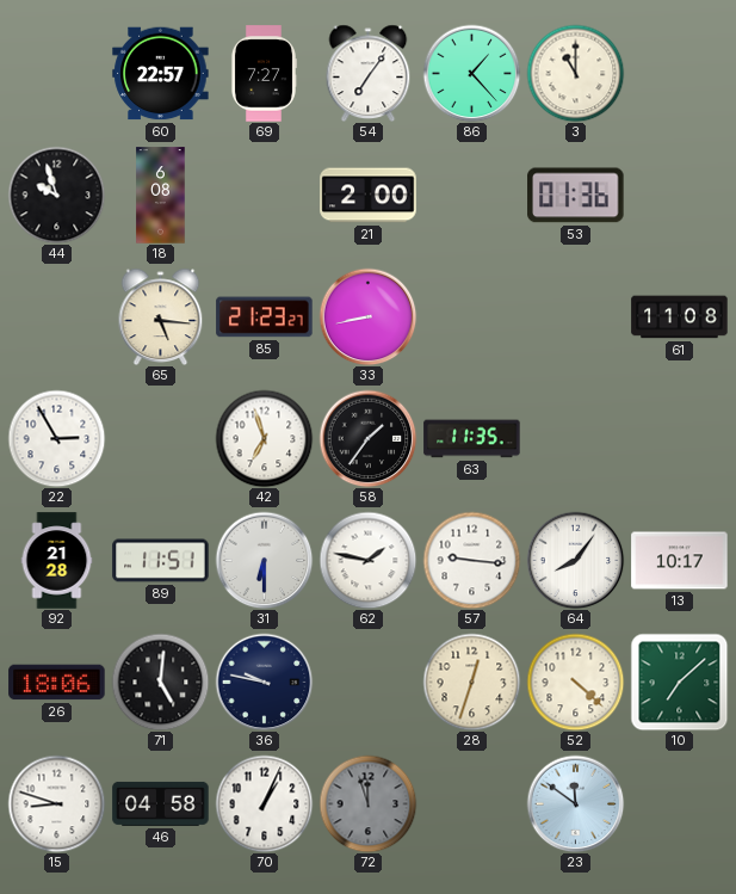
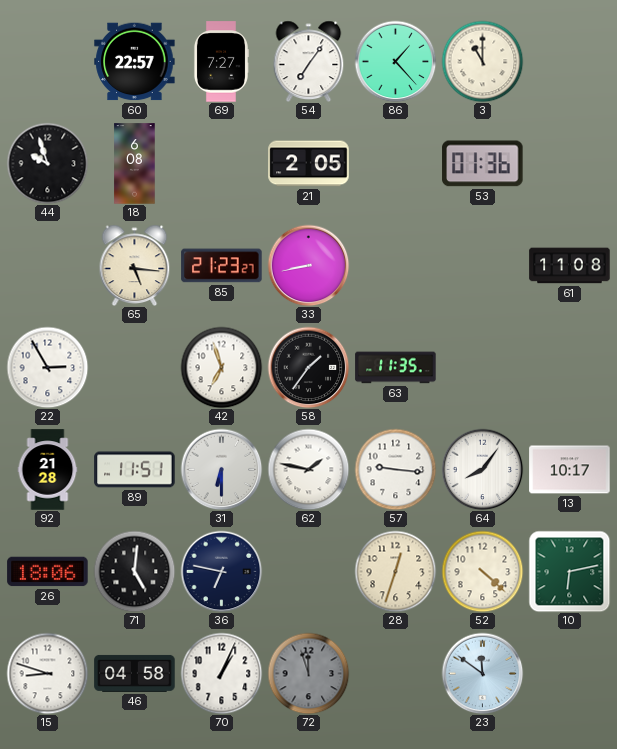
21: 2:00 -> 2:05 (309, 164)
36: 9:47 -> 6:47 (221, 571)
10: 7:08 -> 6:13 (569, 571)
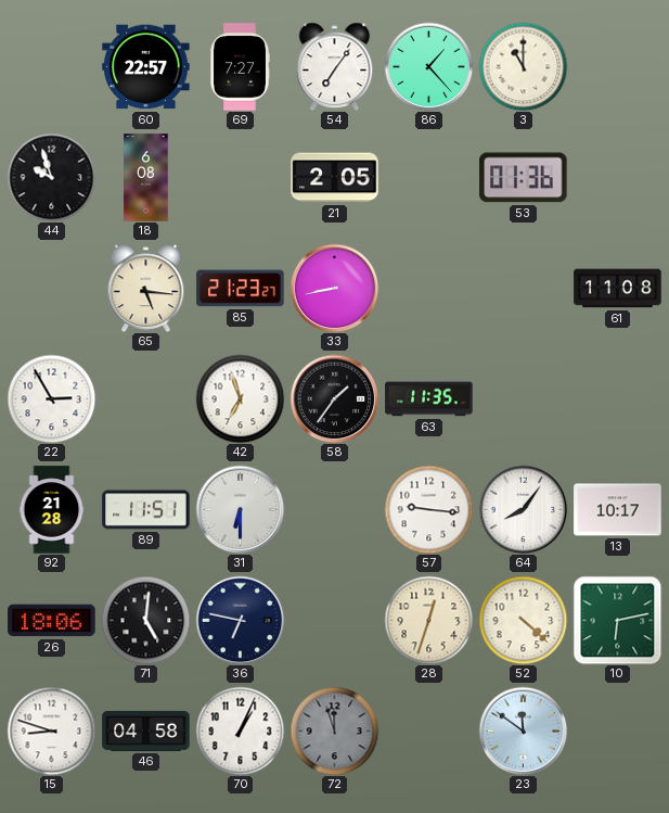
62: 1:47 -> none (308, 469)
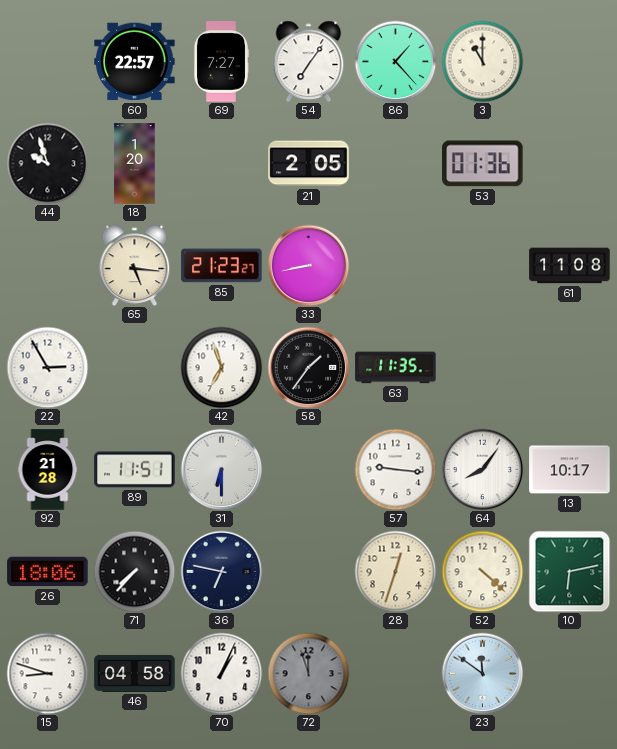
18: 6:08 -> 1:20 (135, 164)
71: 5:01 -> 7:37 (134, 571)
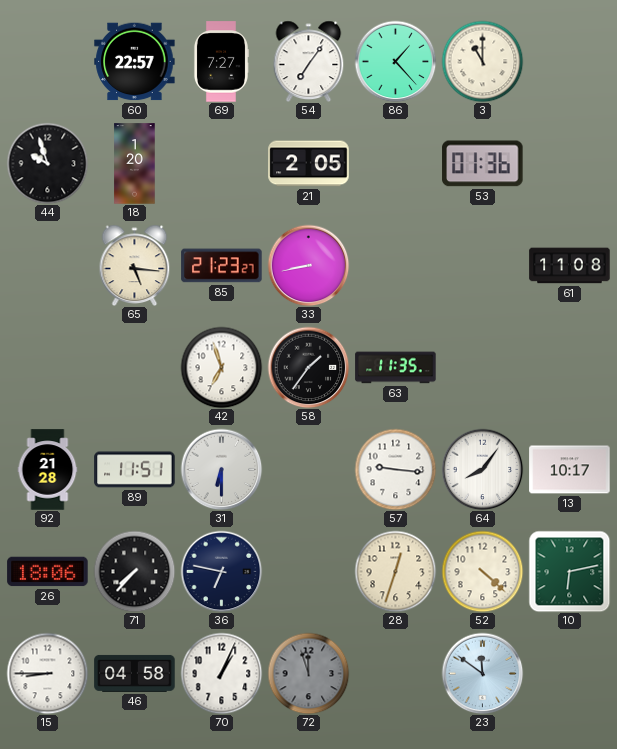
22: 2:55 -> none (47, 367)
15: 8:48 -> 8:45 (47, 673)
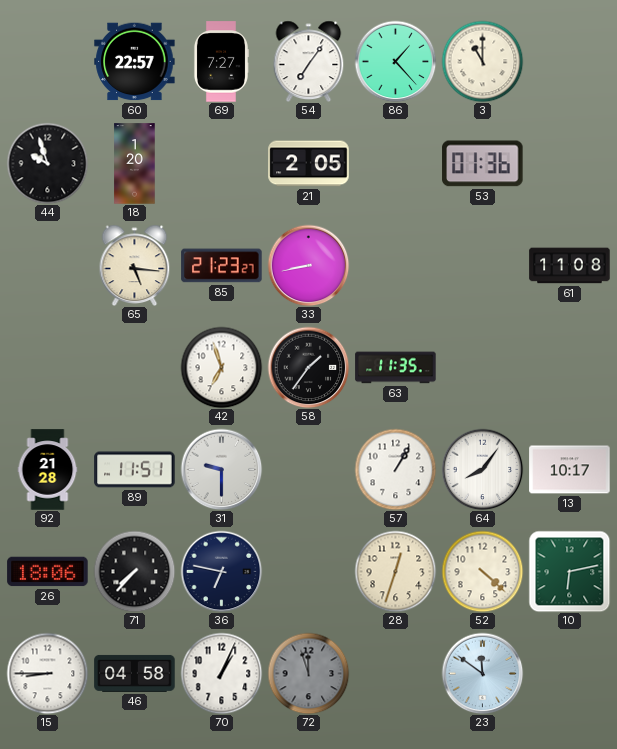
31: 6:30 -> 9:30 (221, 469)
57: 9:16 -> 1:05 (395, 469)
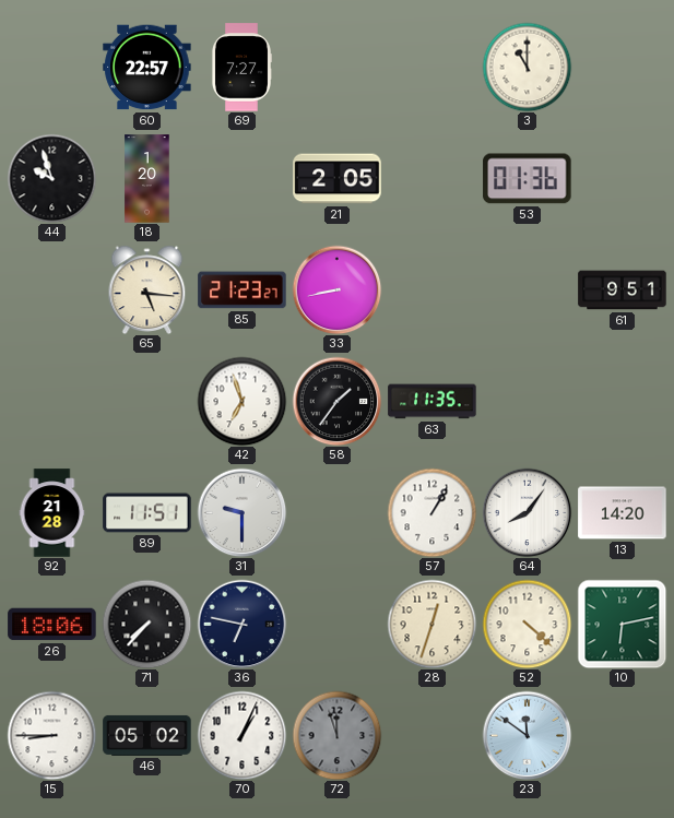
54: 7:06 -> none (309, 61)
86: 1:23 -> none (395, 61)
61: 11:08 -> 9:51 (623, 291)
13: 10:17 -> 14:20 (623, 513)
46: 04:58 -> 05:02 (147, 735)
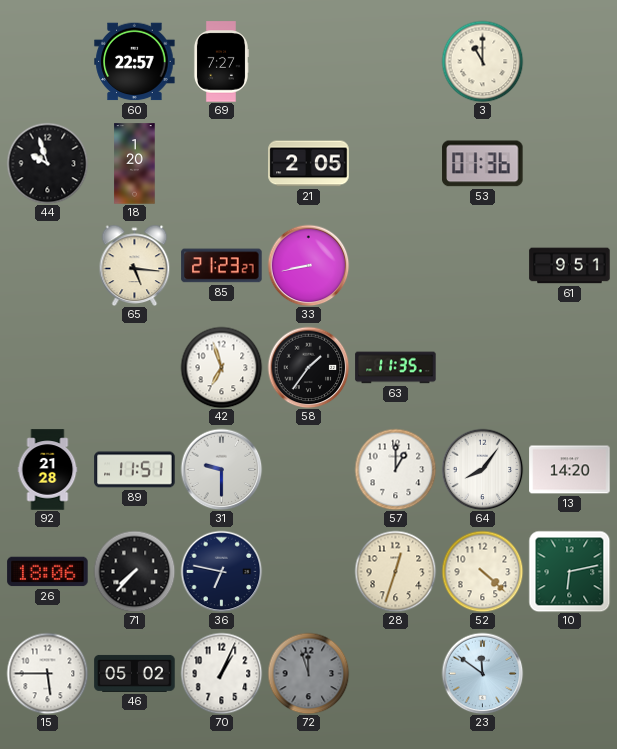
57: 1:05 -> 1:00 (395, 469)
15: 8:45 -> 5:45 (47, 673)
